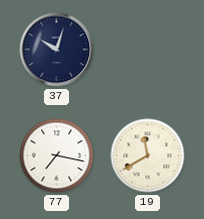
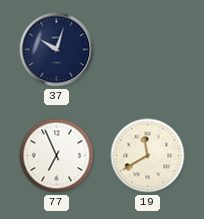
77: 7:17 -> 6:56 (57, 156)
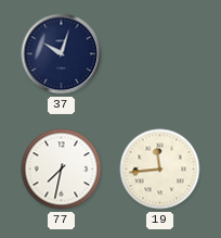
77: 6:56 -> 7:32 (62, 170)
19: 11:40 -> 11:44 (160, 170)
